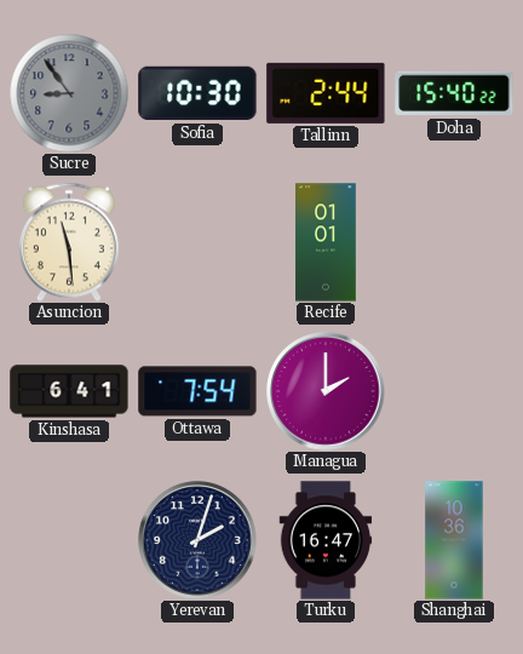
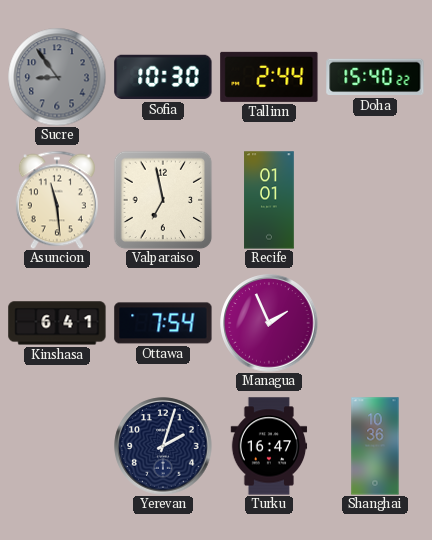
Valparaiso: none -> 6:58 (163, 200)
Managua: 2:00 -> 1:56 (269, 323)
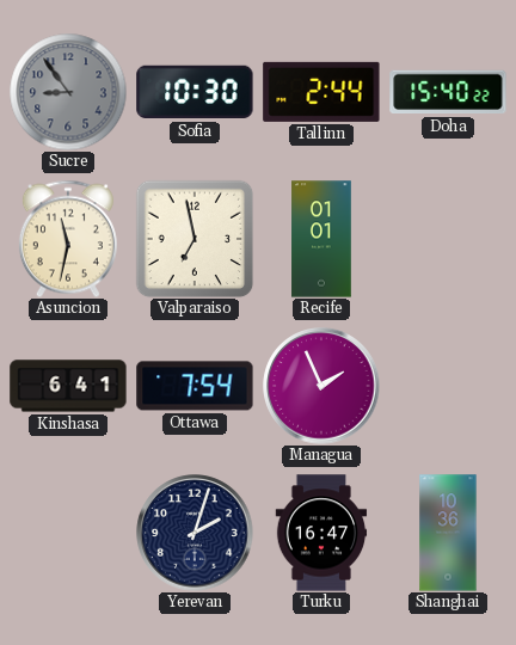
Asuncion: 11:29 -> 11:32 (68, 239)
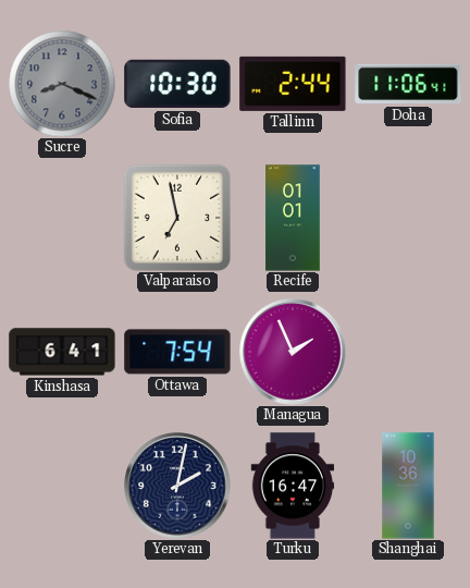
Sucre: 8:54 -> 8:19 (62, 84)
Doha: 15:40 -> 11:06 (408, 84)
Asuncion: 11:32 -> none (68, 239)
Yerevan: 2:03 -> 2:02 (177, 486)
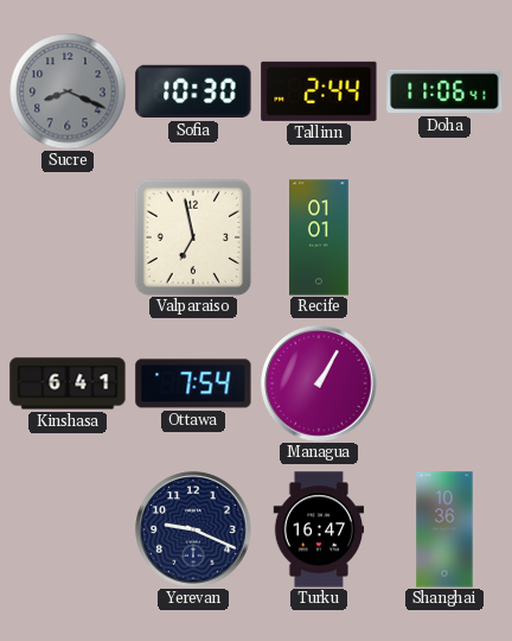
Managua: 1:56 -> 1:05 (319, 383)
Yerevan: 2:02 -> 9:19 (193, 529)
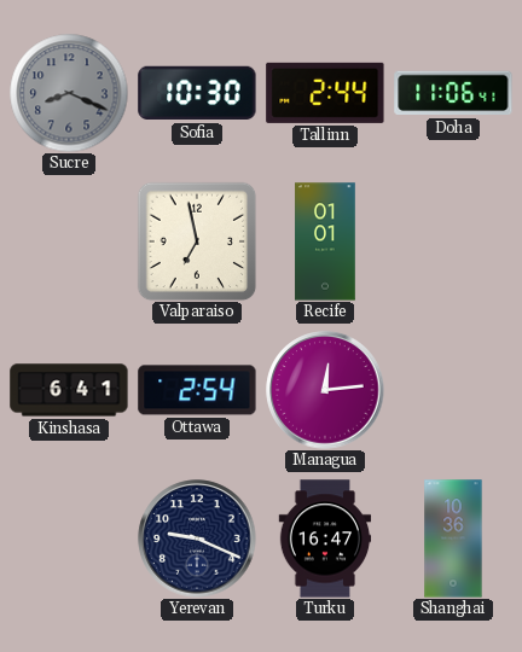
Ottawa: 7:54 -> 2:54 (197, 390)
Managua: 1:05 -> 12:14 (325, 390)
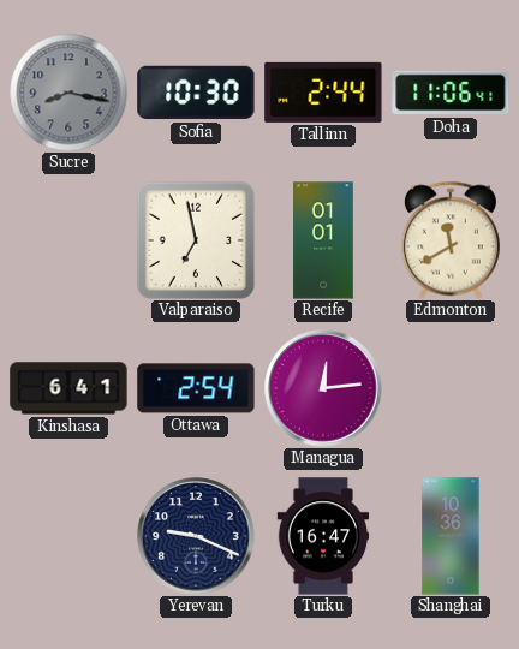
Sucre: 8:19 -> 8:17 (68, 93)
Edmonton: none -> 11:40 (451, 240)
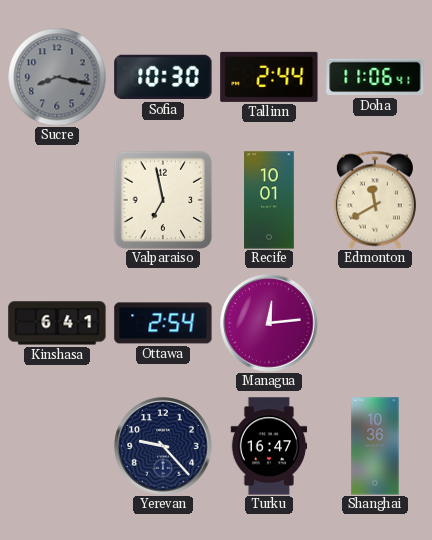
Recife: 01:01 -> 10:01 (269, 200)
Yerevan: 9:19 -> 9:23 (163, 446)
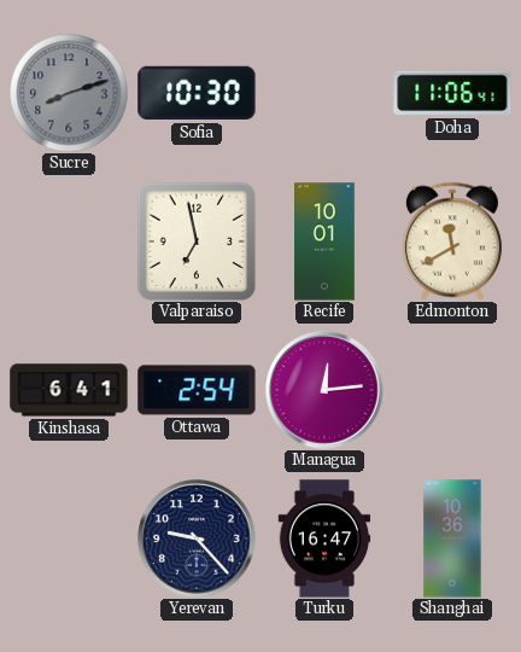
Sucre: 8:17 -> 8:12 (69, 93)
Tallinn: 2:44 -> none (269, 77)
